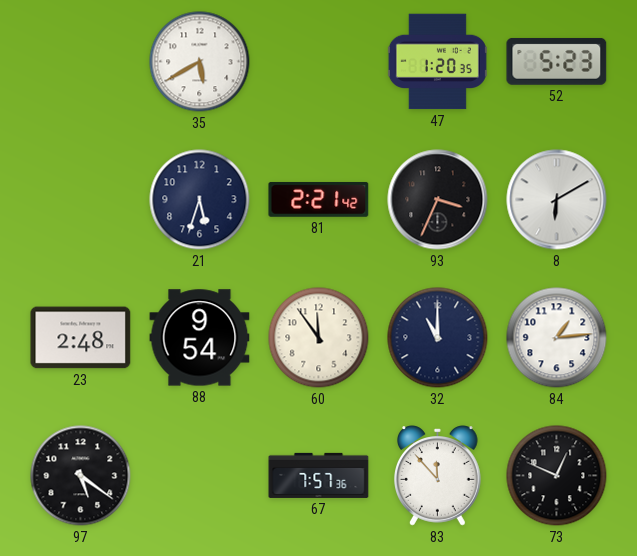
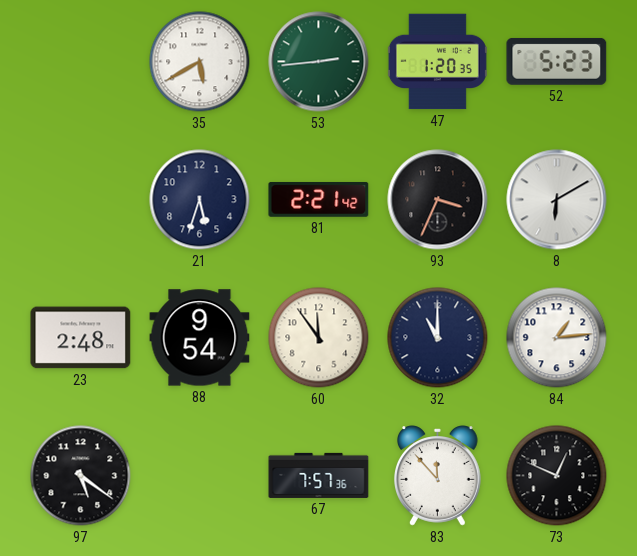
53: none -> 2:44 (319, 62)
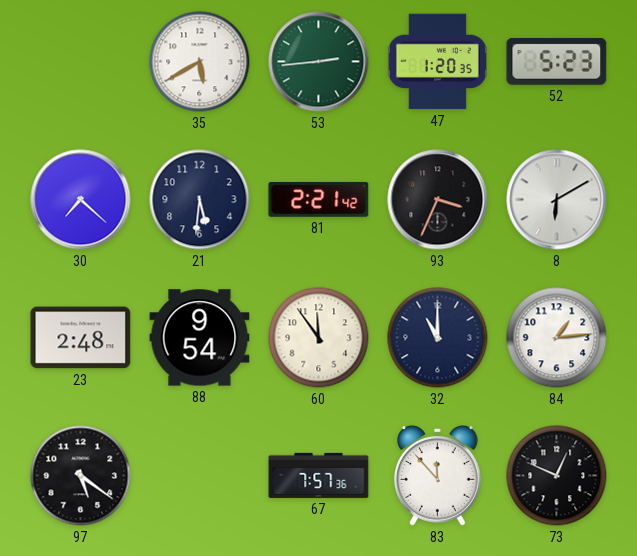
30: none -> 7:22 (81, 200)
21: 5:33 -> 5:31 (200, 200)
